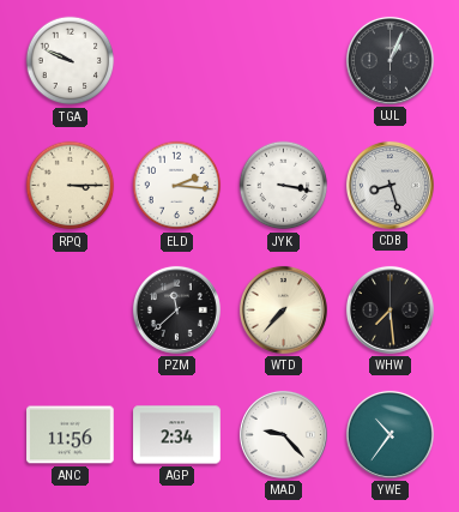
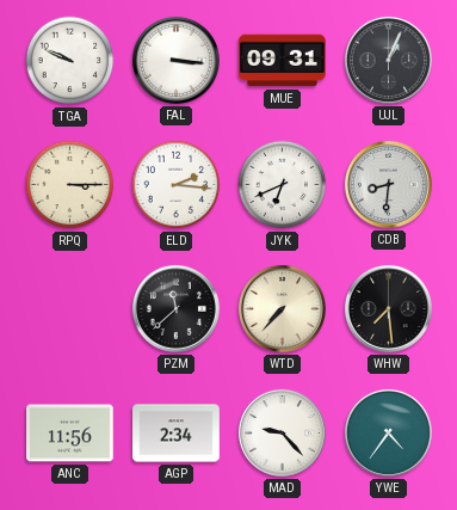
FAL: none -> 3:16 (175, 60)
MUE: none -> 09:31 (283, 61)
JYK: 3:17 -> 6:41 (283, 185)
CDB: 8:27 -> 8:31 (388, 184)
YWE: 10:36 -> 4:36 (388, 432)
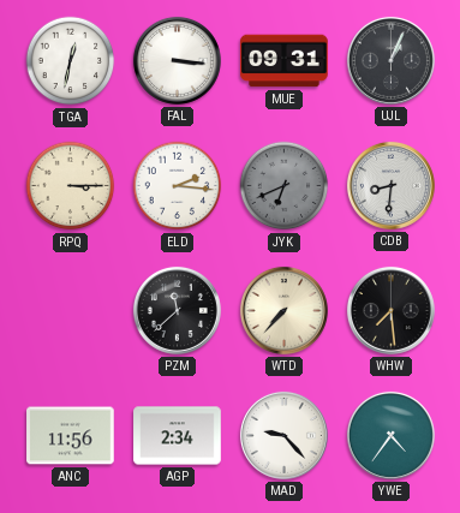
TGA: 9:49 -> 12:32 (71, 61)
JYK dial: white -> grey (285, 186)
